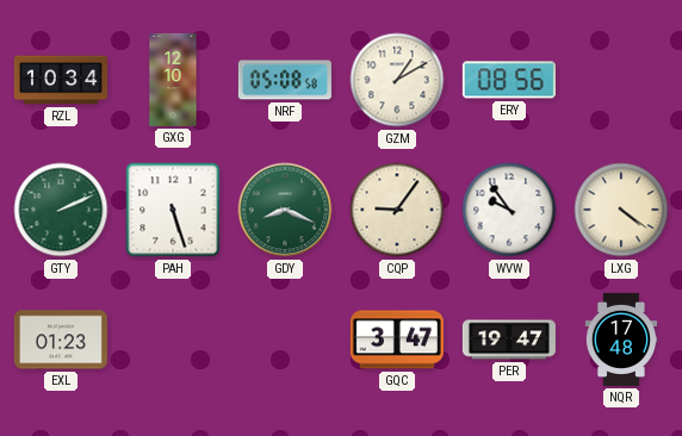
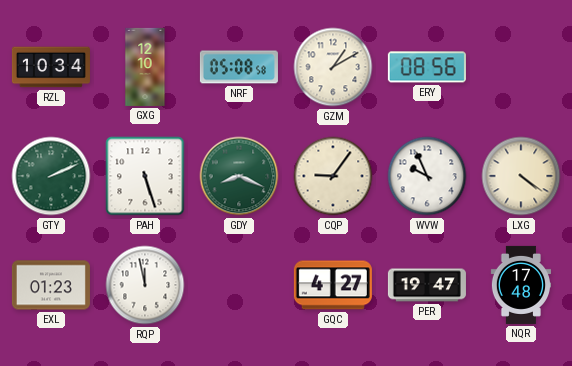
WVW: 9:54 -> 9:56 (427, 176)
RQP: none -> 11:58 (145, 285)
GQC: 3:47 -> 4:27 (333, 285)
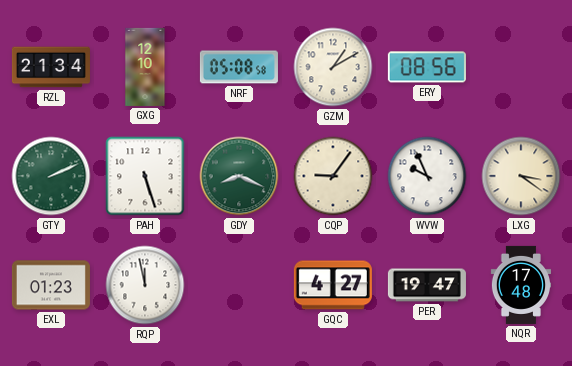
RZL: 10:34 -> 21:34 (51, 67)
LXG: 4:21 -> 3:21 (521, 176)
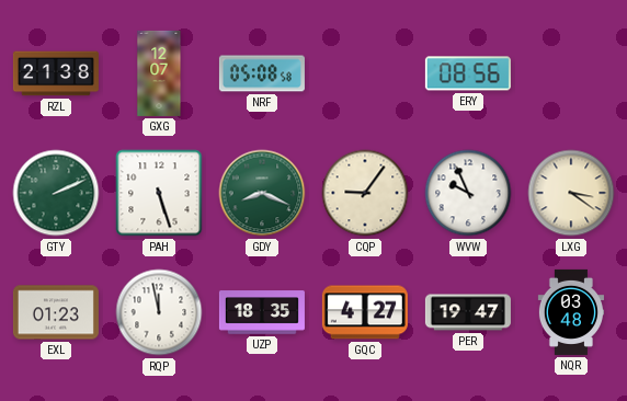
RZL: 21:34 -> 21:38 (56, 73)
GXG: 12:10 -> 12:07 (159, 73)
GZM: 1:10 -> none (333, 67)
UZP: none -> 18:35 (262, 312)
NQR: 17:48 -> 03:48 (570, 312)
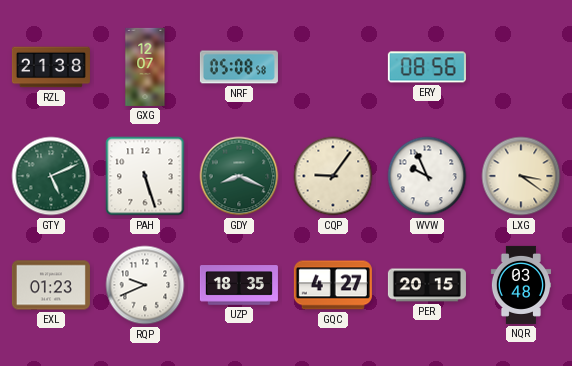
GTY: 2:11 -> 5:11 (51, 176)
RQP: 11:58 -> 9:41 (145, 285)
PER: 19:47 -> 20:15 (427, 285)
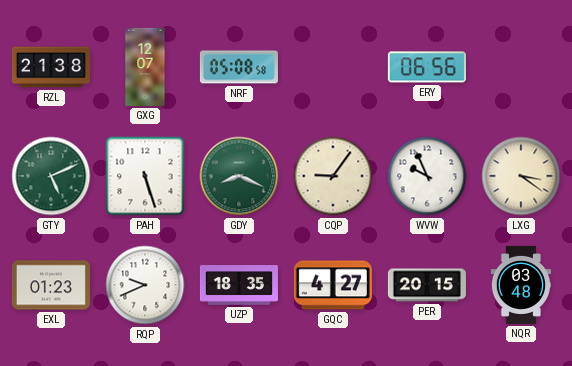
ERY: 08:56 -> 06:56 (427, 67)
